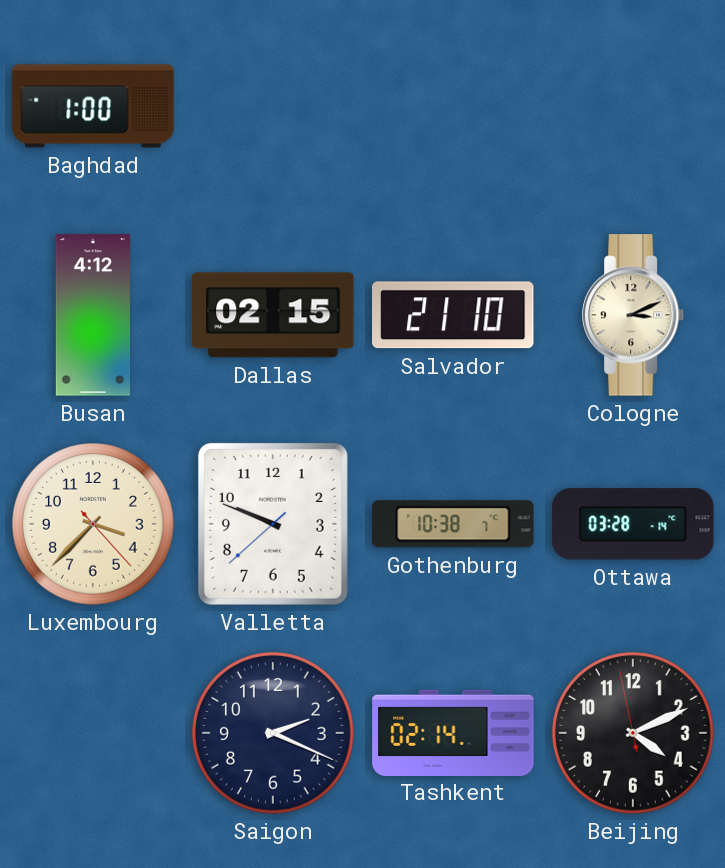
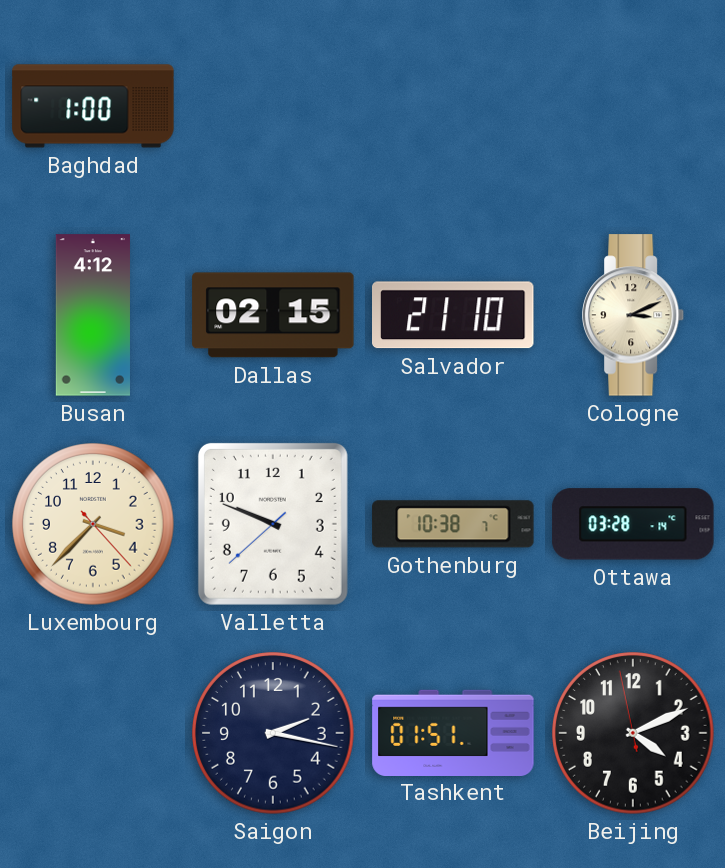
Saigon: 2:19 -> 2:17 (273, 733)
Tashkent: 02:14 -> 01:51 (453, 732)
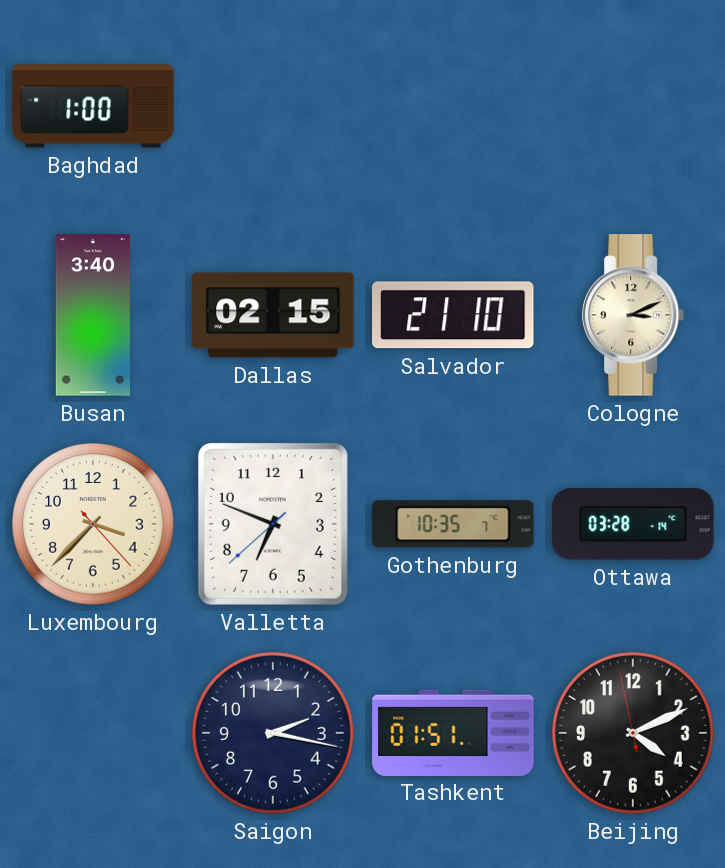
Busan: 4:12 -> 3:40 (93, 315)
Valletta: 9:48 -> 6:48 (273, 524)
Gothenburg: 10:38 -> 10:35 (453, 524)
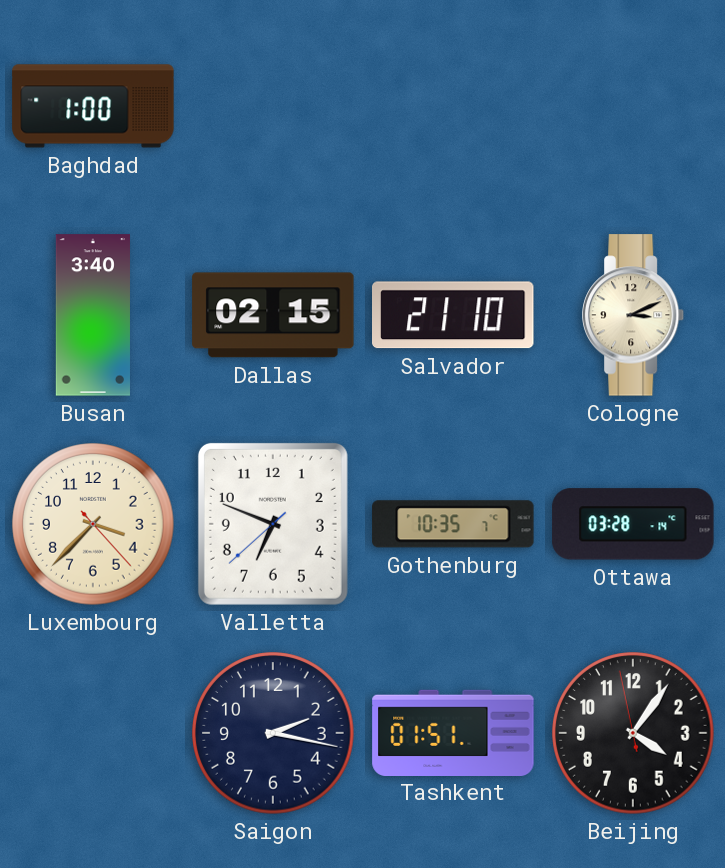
Beijing: 4:10 -> 4:05 (633, 733)
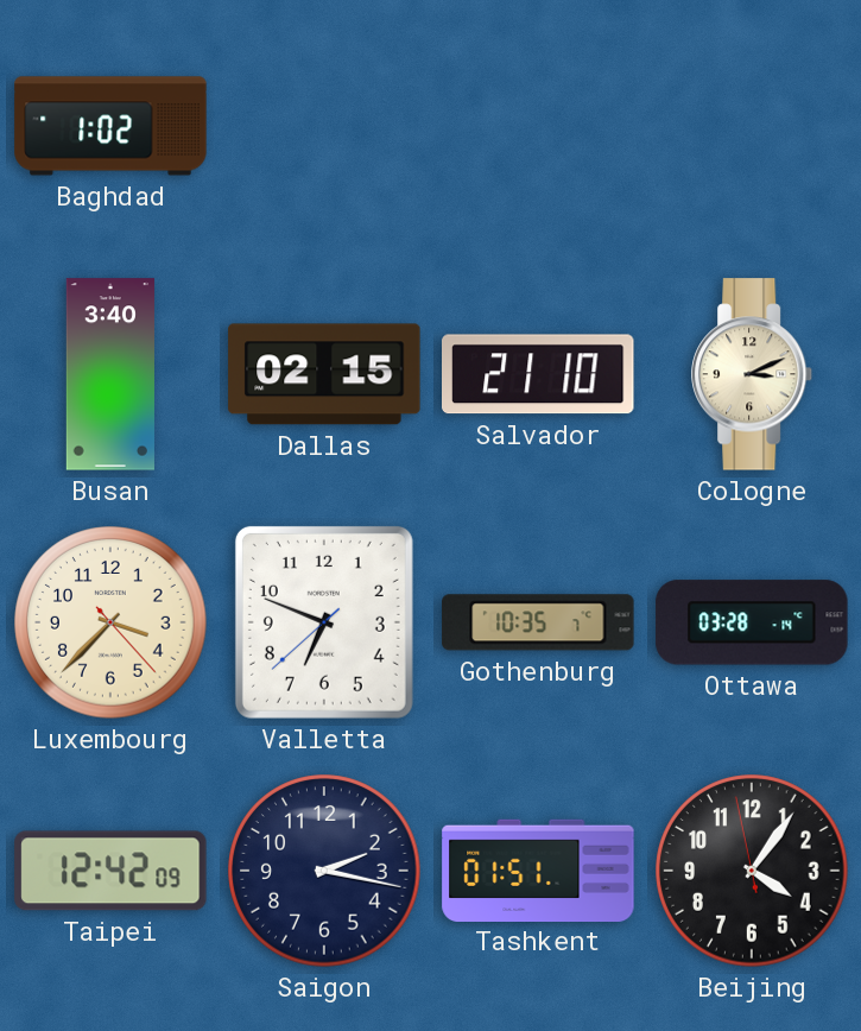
Baghdad: 1:00 -> 1:02 (110, 126)
Taipei: none -> 12:42 (110, 871)
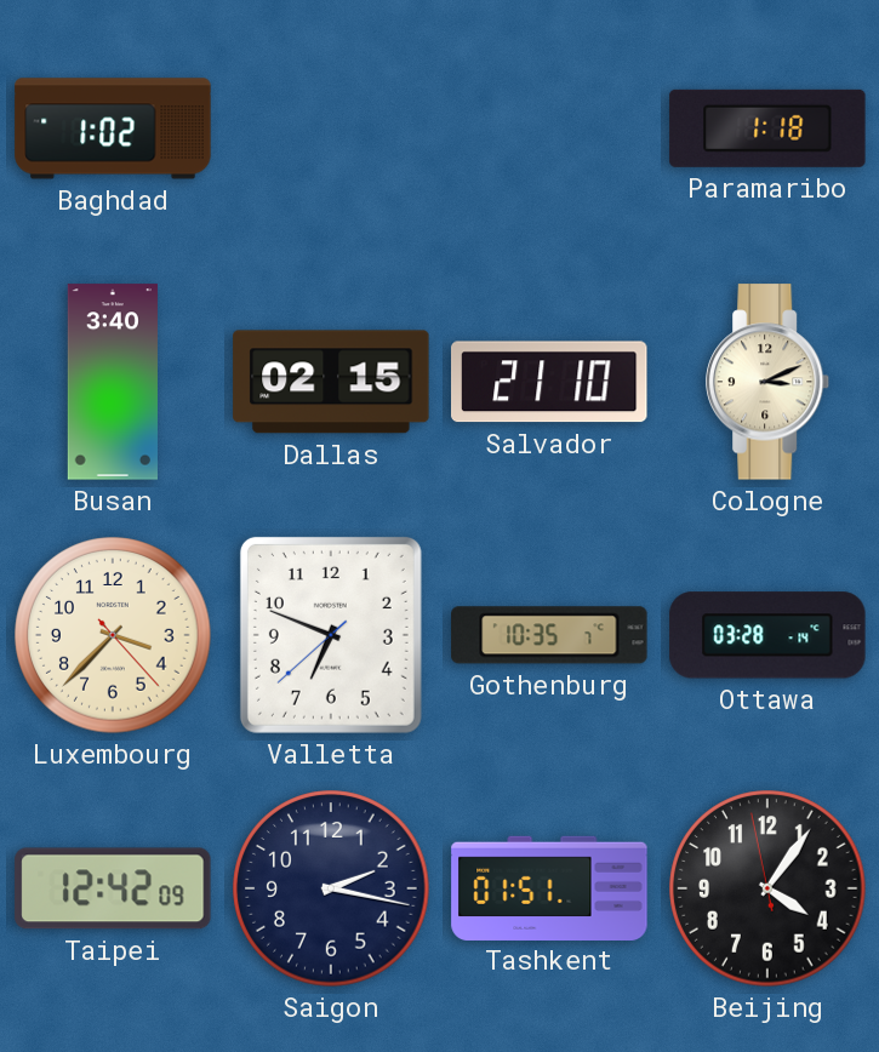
Paramaribo: none -> 1:18 (767, 128)
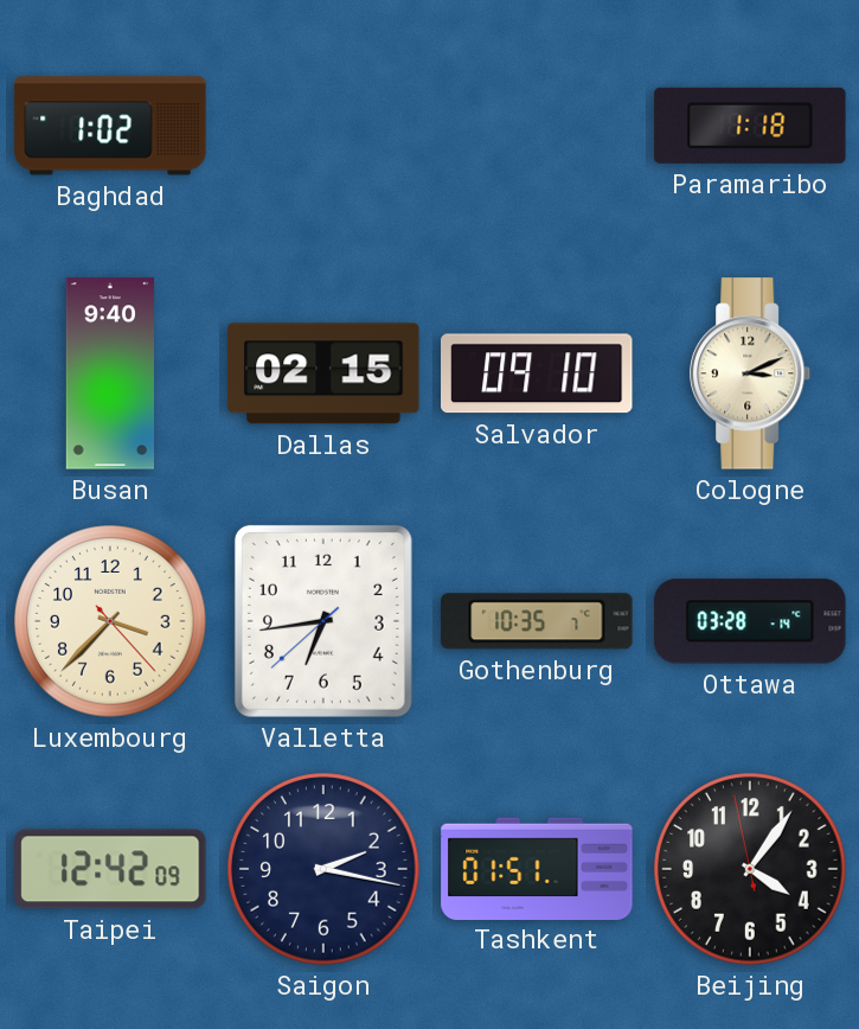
Busan: 3:40 -> 9:40 (110, 373)
Salvador: 21:10 -> 09:10 (538, 373)
Valletta: 6:48 -> 6:43 (323, 621)
